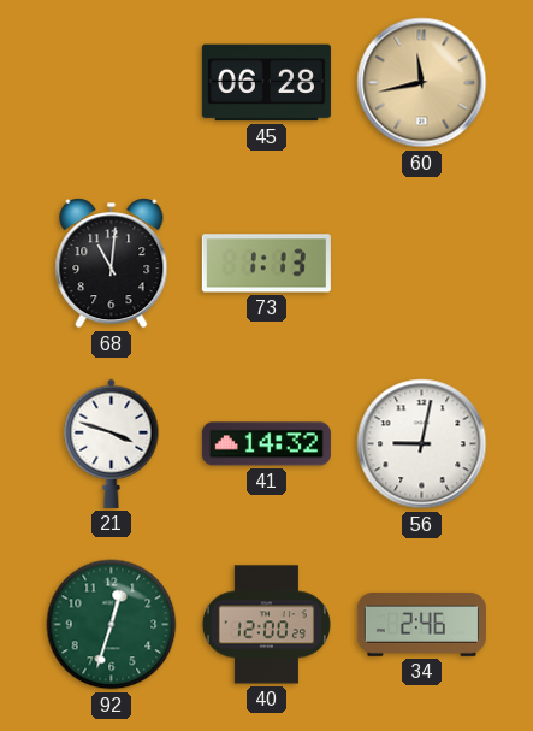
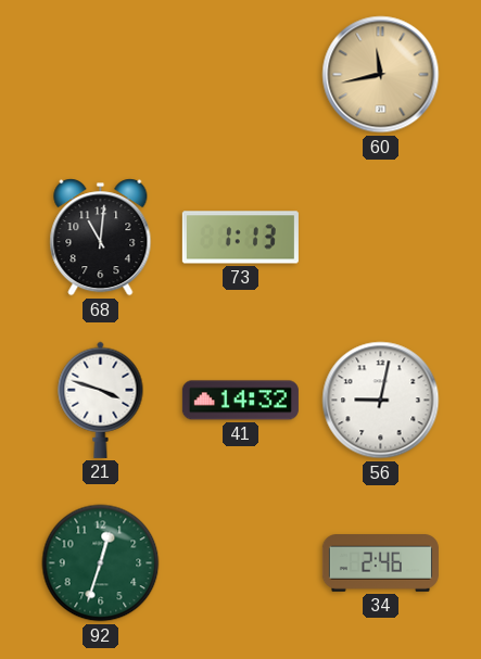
45: 06:28 -> none (266, 83)
40: 12:00 -> none (266, 625)
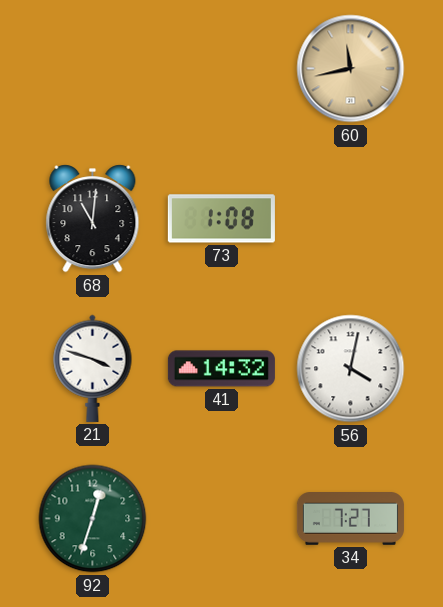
73: 1:13 -> 1:08 (221, 219)
56: 9:02 -> 4:02 (351, 369)
34: 2:46 -> 7:27 (350, 519)
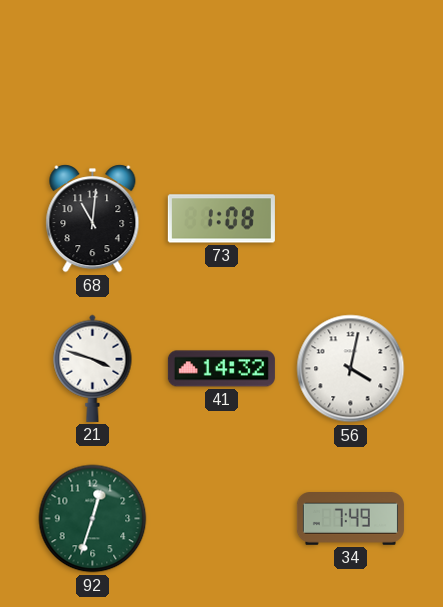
60: 11:43 -> none (351, 69)
34: 7:27 -> 7:49 (350, 519)
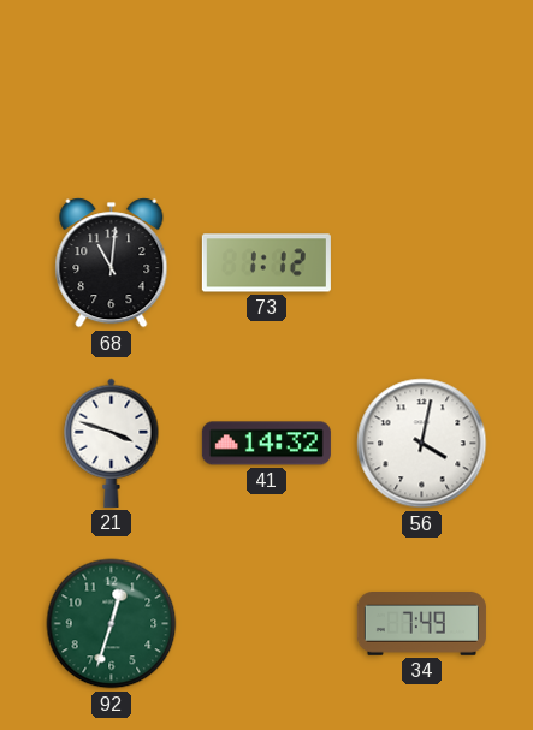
73: 1:08 -> 1:12 (266, 263)
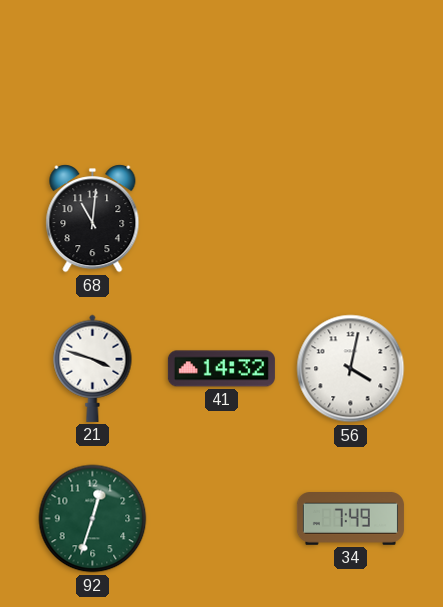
73: 1:12 -> none (266, 263)
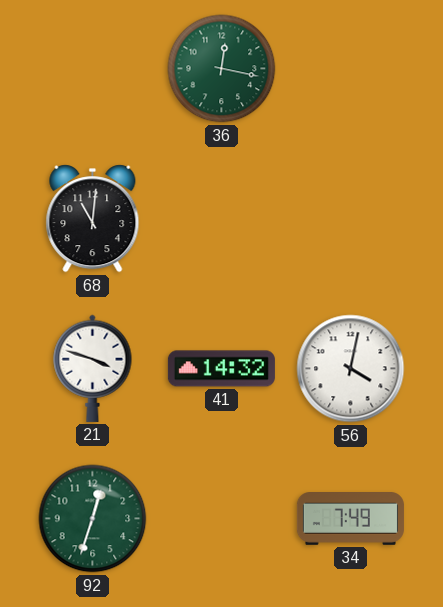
36: none -> 12:17 (222, 69)
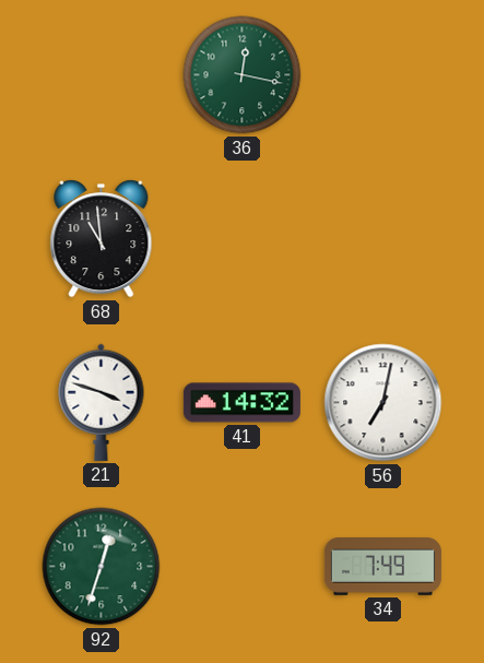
68: 11:01 -> 10:59 (102, 239)
56: 4:02 -> 7:02 (383, 403)
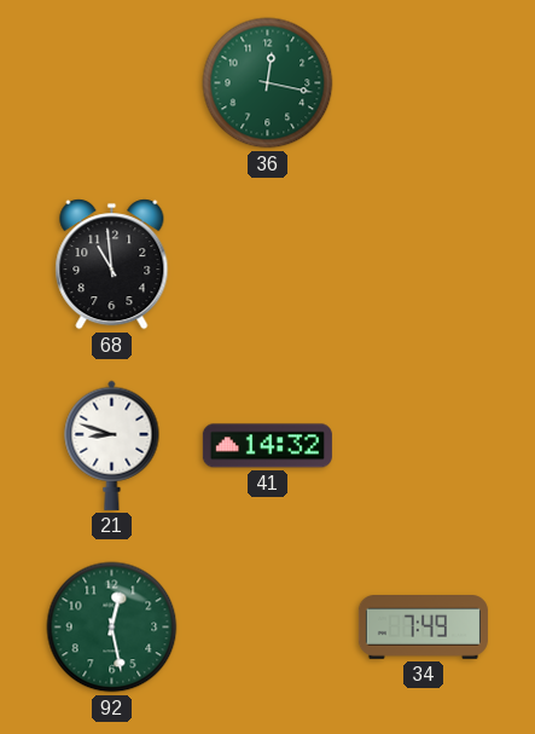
21: 3:48 -> 8:48 (112, 445)
56: 7:02 -> none (383, 403)
92: 12:33 -> 12:28 (112, 628)
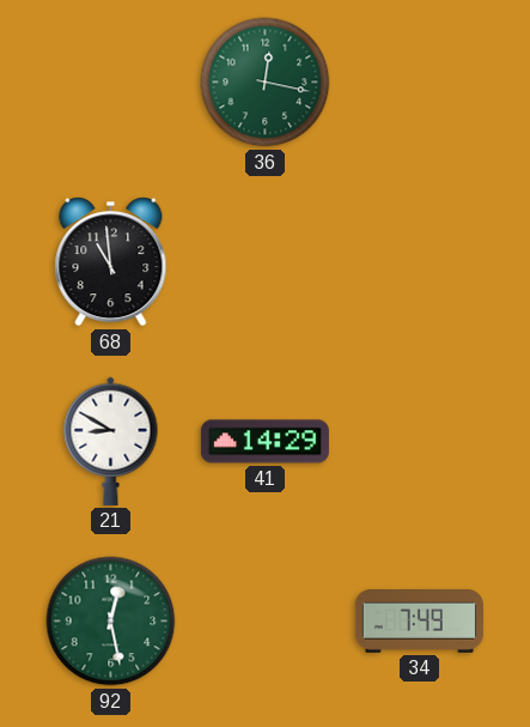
21: 8:48 -> 8:50 (111, 441)
41: 14:32 -> 14:29 (264, 442)
